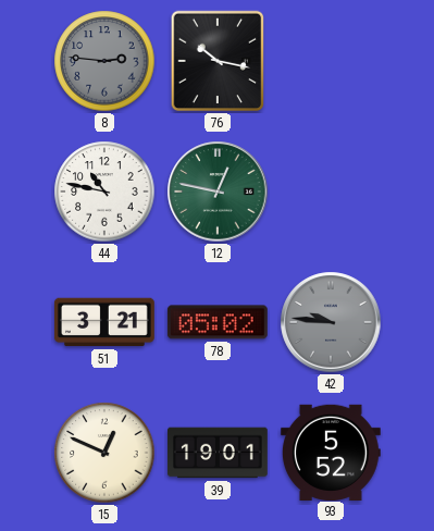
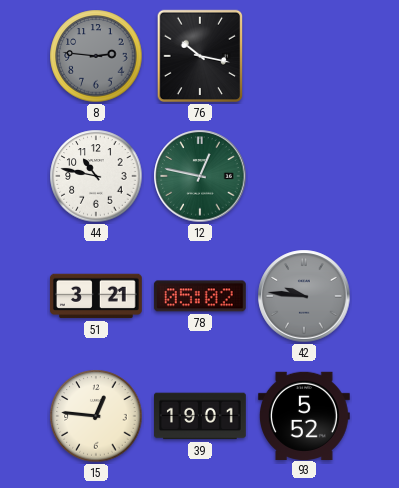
15: 12:49 -> 12:46 (96, 416)
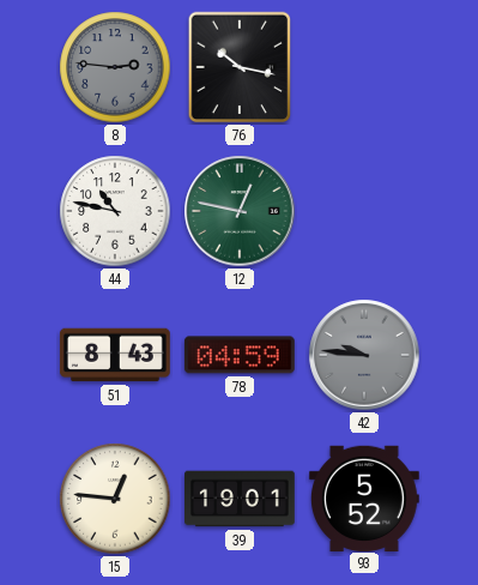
51: 3:21 -> 8:43 (115, 355)
78: 05:02 -> 04:59 (240, 355)
